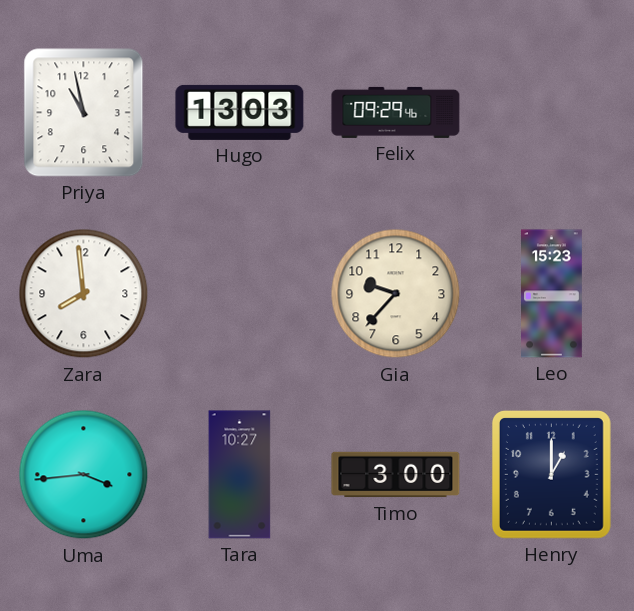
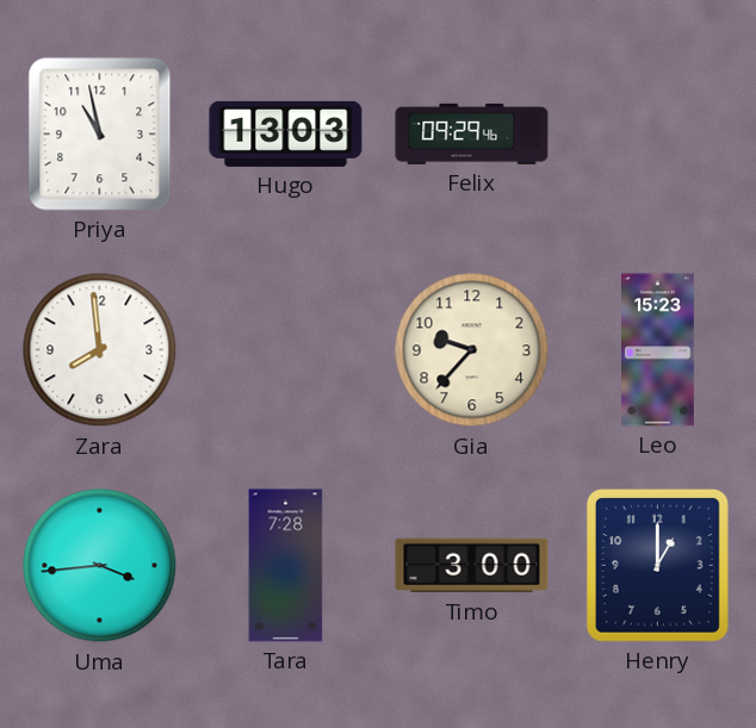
Tara: 10:27 -> 7:28 (286, 566)
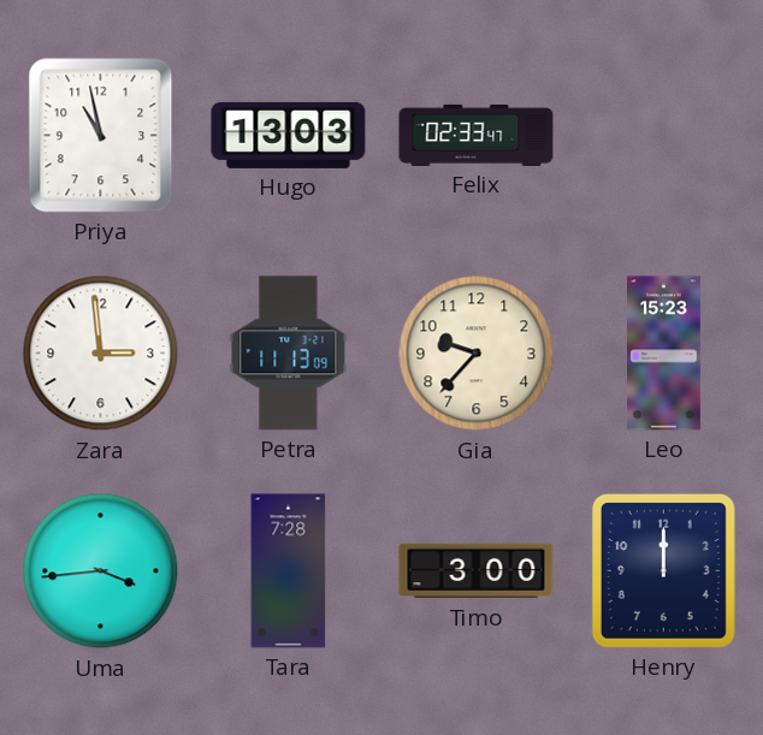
Felix: 09:29 -> 02:33 (477, 135)
Zara: 7:59 -> 2:59 (101, 354)
Petra: none -> 11:13 (289, 354)
Henry: 1:00 -> 12:00 (663, 570)
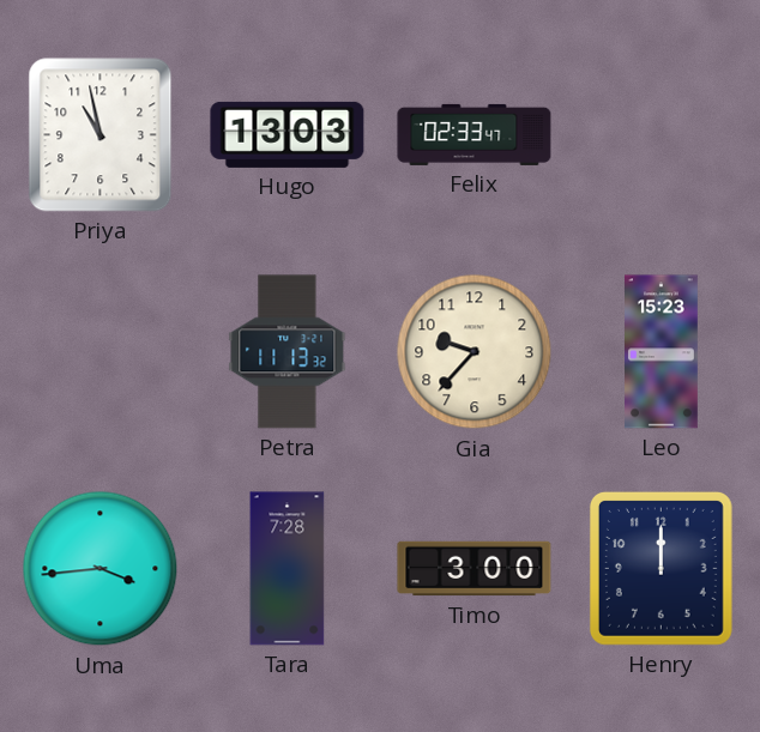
Zara: 2:59 -> none (101, 354)
Petra: 11:13:09 -> 11:13:32 (288, 352)
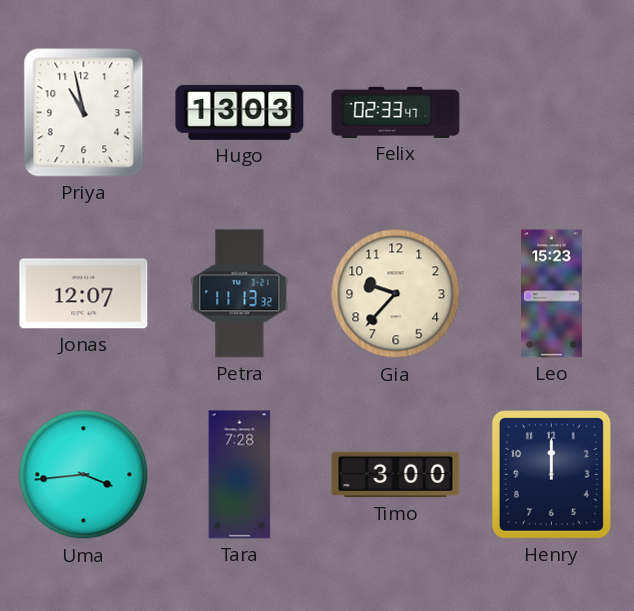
Jonas: none -> 12:07 (84, 294)
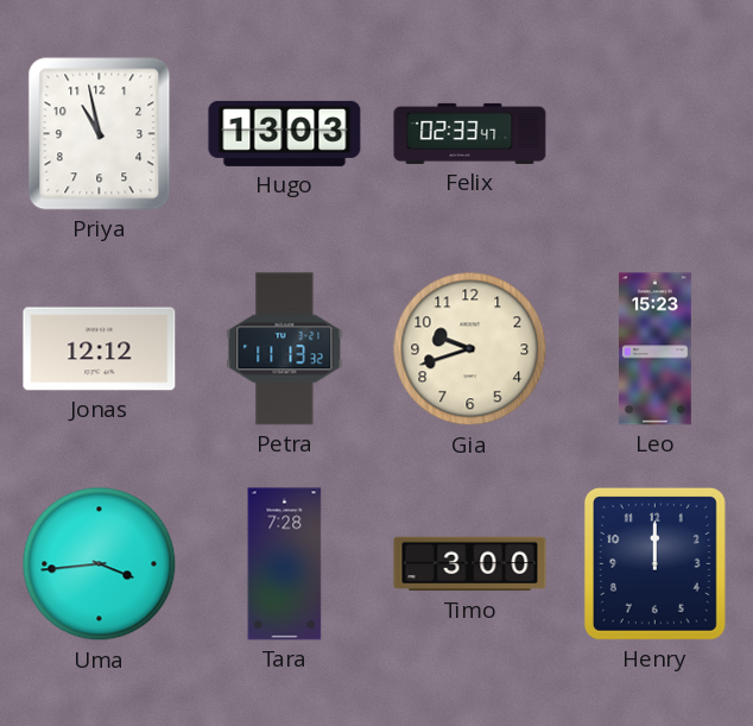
Jonas: 12:07 -> 12:12 (100, 349)
Gia: 9:37 -> 9:42 (470, 349)
